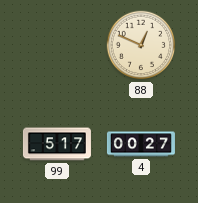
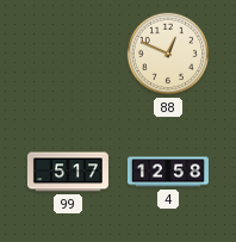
4: 00:27 -> 12:58 (168, 172)
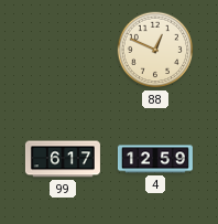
99: 5:17 -> 6:17 (63, 159)
4: 12:58 -> 12:59 (155, 159)
